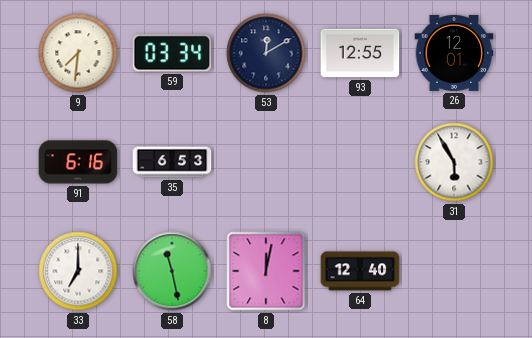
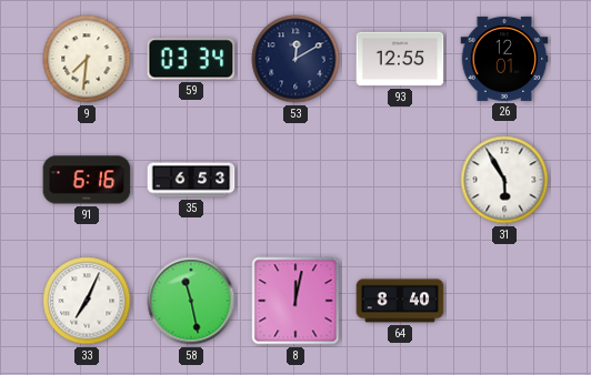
33: 7:00 -> 7:04 (87, 301)
64: 12:40 -> 8:40 (400, 301)
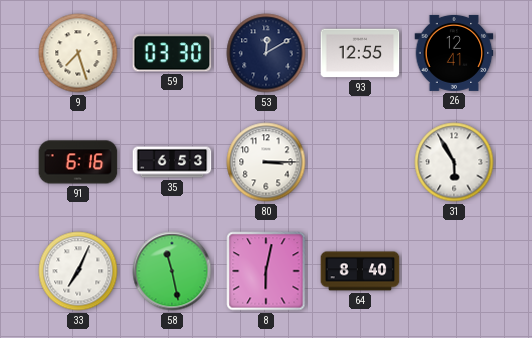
9: 7:31 -> 7:27 (78, 53)
59: 03:34 -> 03:30 (172, 53)
26: 12:01 -> 12:41 (454, 53)
80: none -> 3:15 (266, 162)
8: 12:02 -> 6:02 (266, 271)
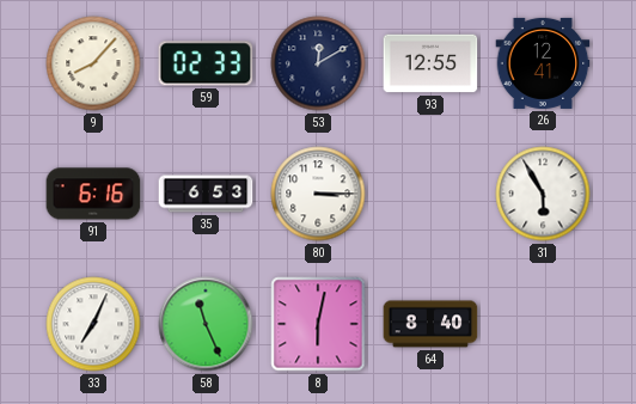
9: 7:27 -> 8:07 (93, 63)
59: 03:30 -> 02:33 (206, 63)
58: 11:28 -> 11:26 (206, 324)
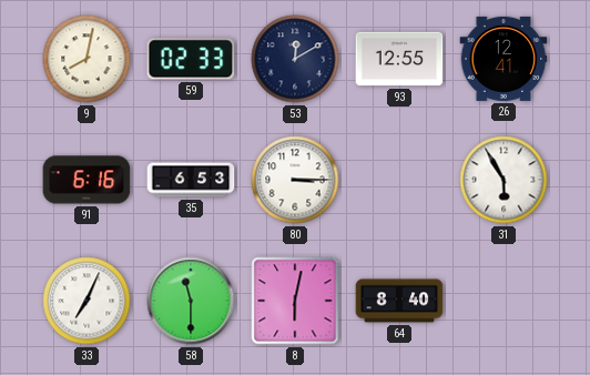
9: 8:07 -> 8:02 (87, 59)
58: 11:26 -> 11:30 (191, 301)
